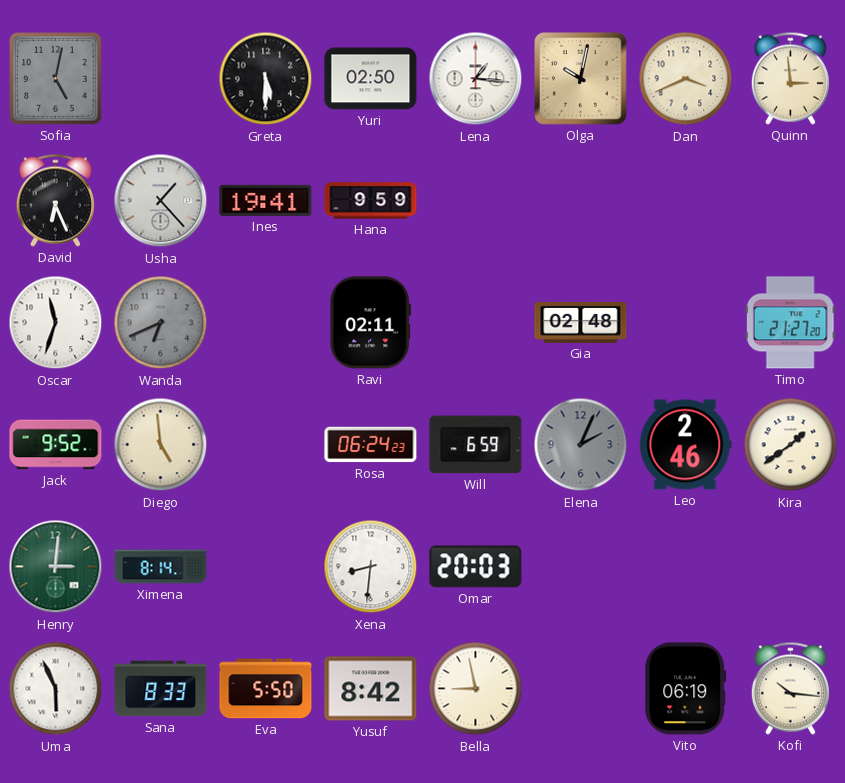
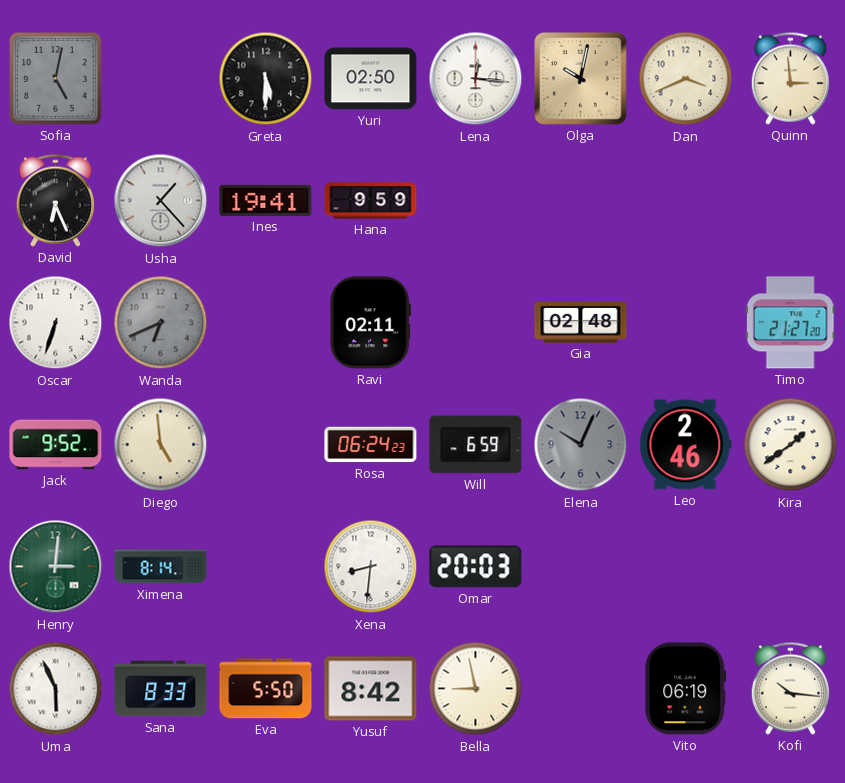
Lena: 1:16 -> 12:16 (476, 79)
Oscar: 11:33 -> 6:33 (56, 323)
Elena: 2:04 -> 10:04 (581, 445)
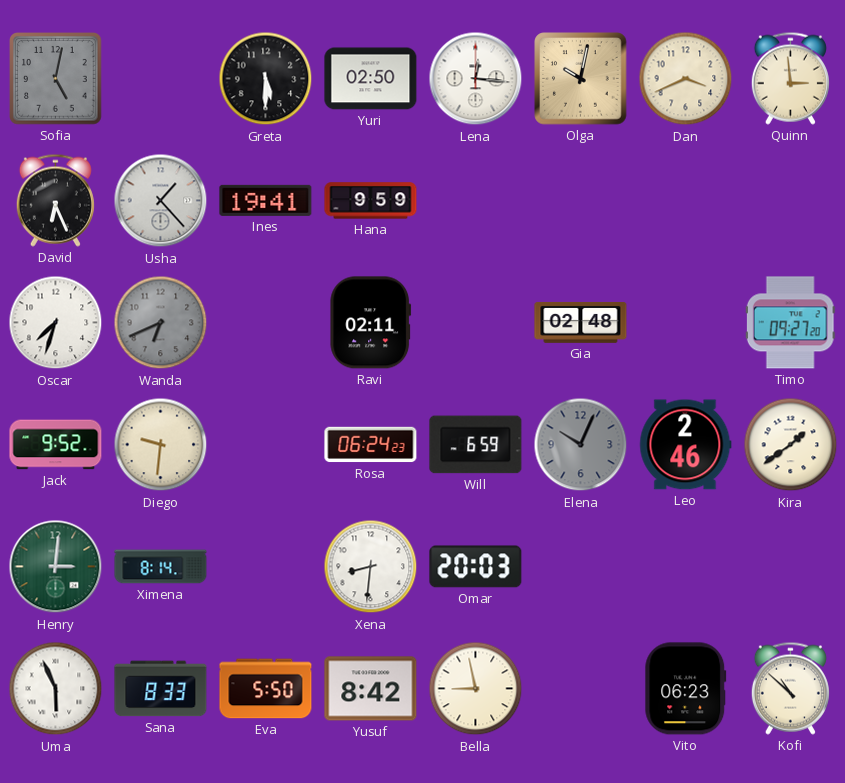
Oscar: 6:33 -> 7:33 (56, 323)
Timo: 21:27 -> 09:27 (790, 323)
Diego: 4:59 -> 9:31 (161, 445)
Vito: 06:19 -> 06:23 (686, 689)
Kofi: 10:16 -> 10:52 (790, 688)
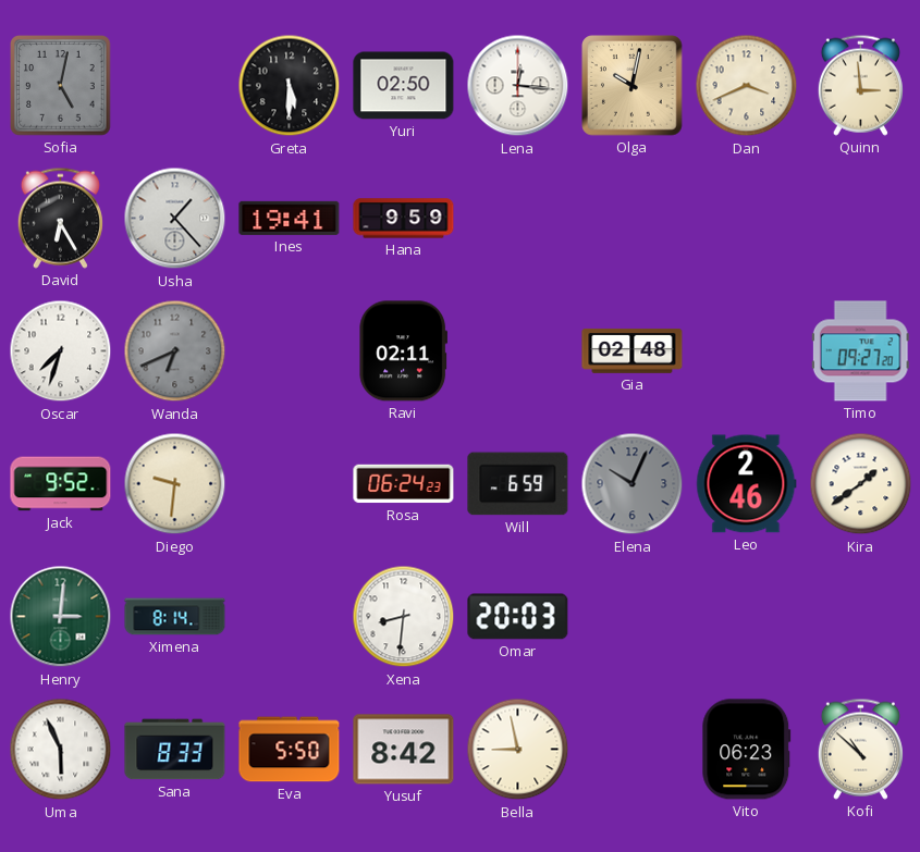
David: 6:26 -> 6:25 (60, 218)
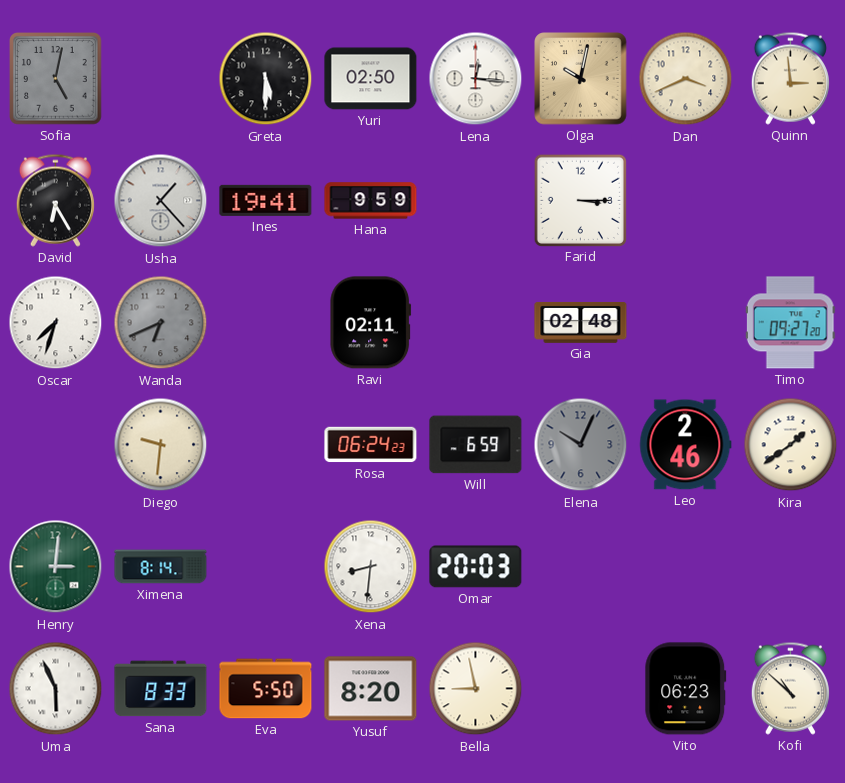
Farid: none -> 3:15 (580, 200)
Jack: 9:52 -> none (61, 484)
Yusuf: 8:42 -> 8:20 (371, 689)
